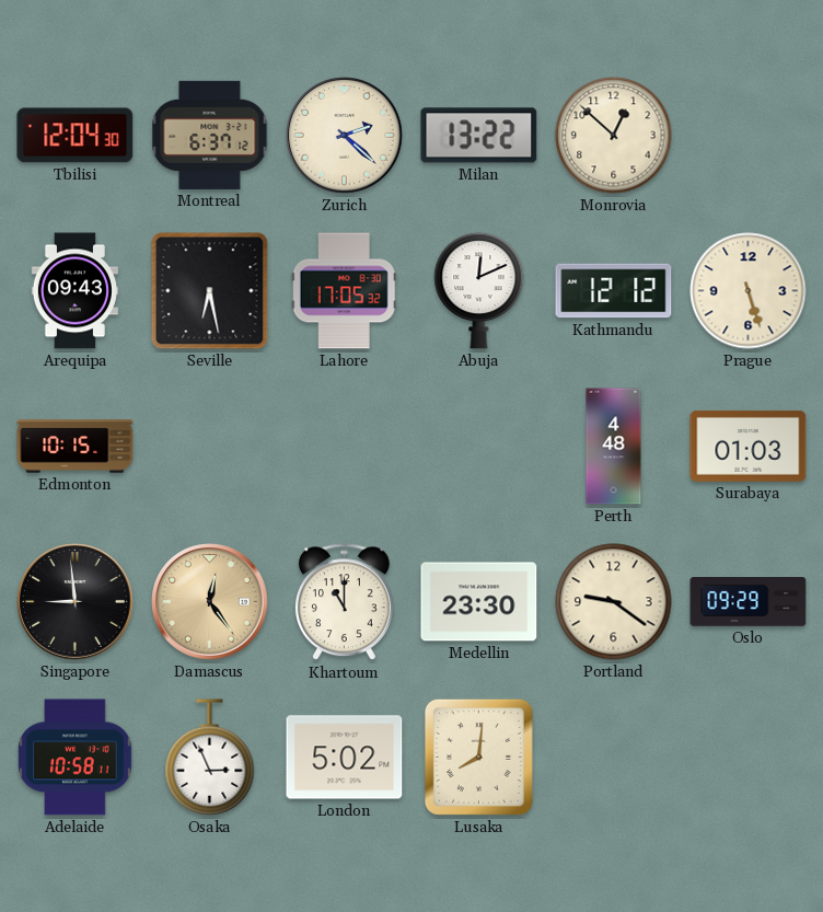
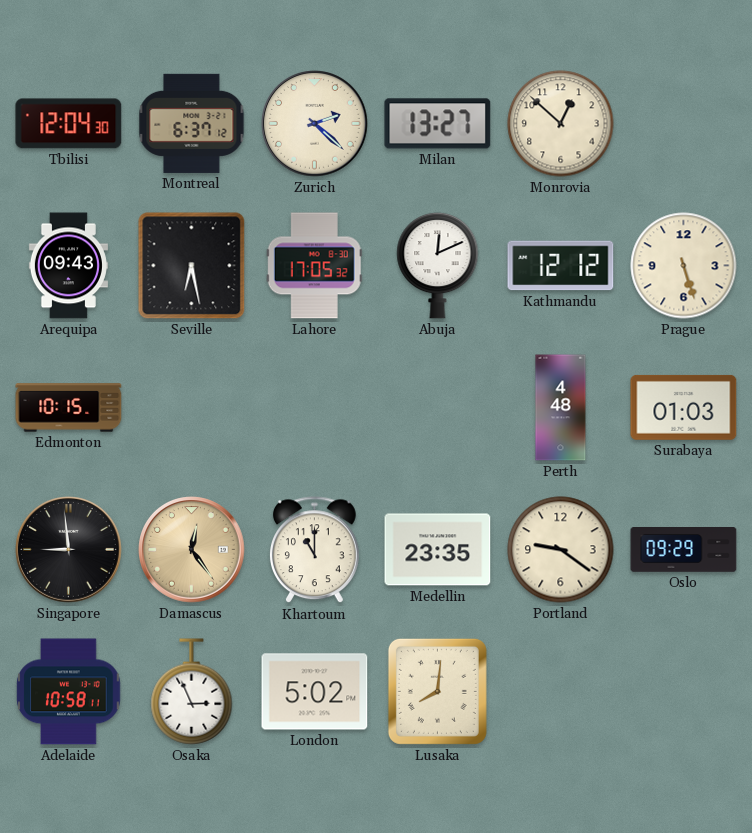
Milan: 13:22 -> 13:27 (438, 124)
Medellin: 23:30 -> 23:35 (438, 550)
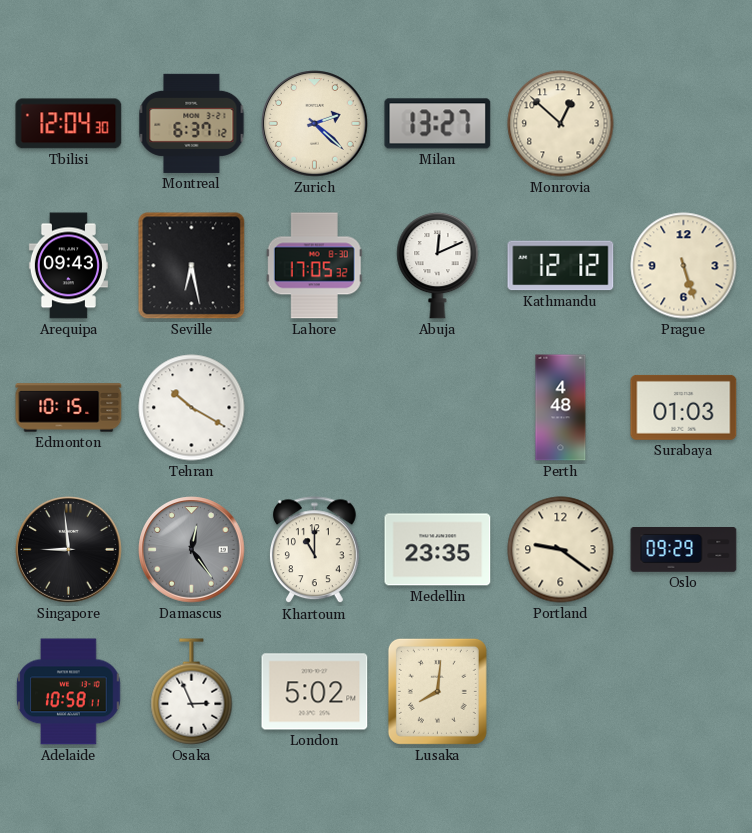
Tehran: none -> 10:20 (192, 408)
Damascus dial: champagne -> grey (192, 550)
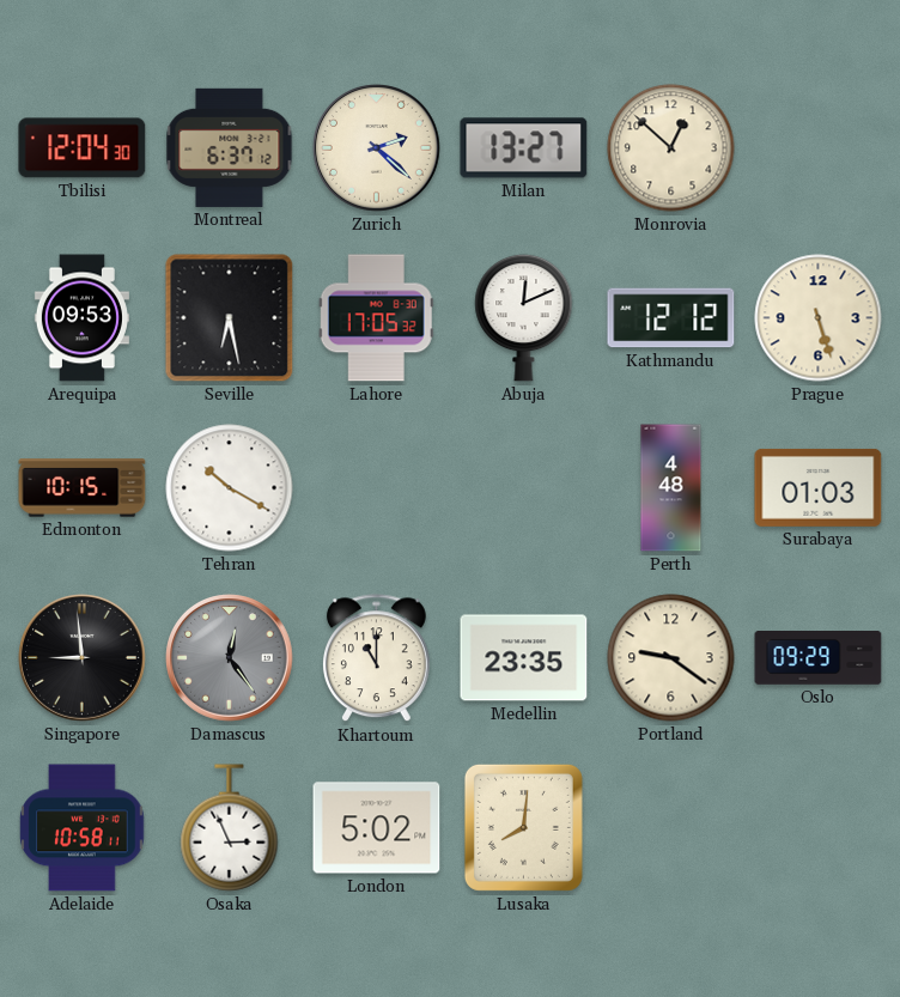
Arequipa: 09:43 -> 09:53 (81, 318)
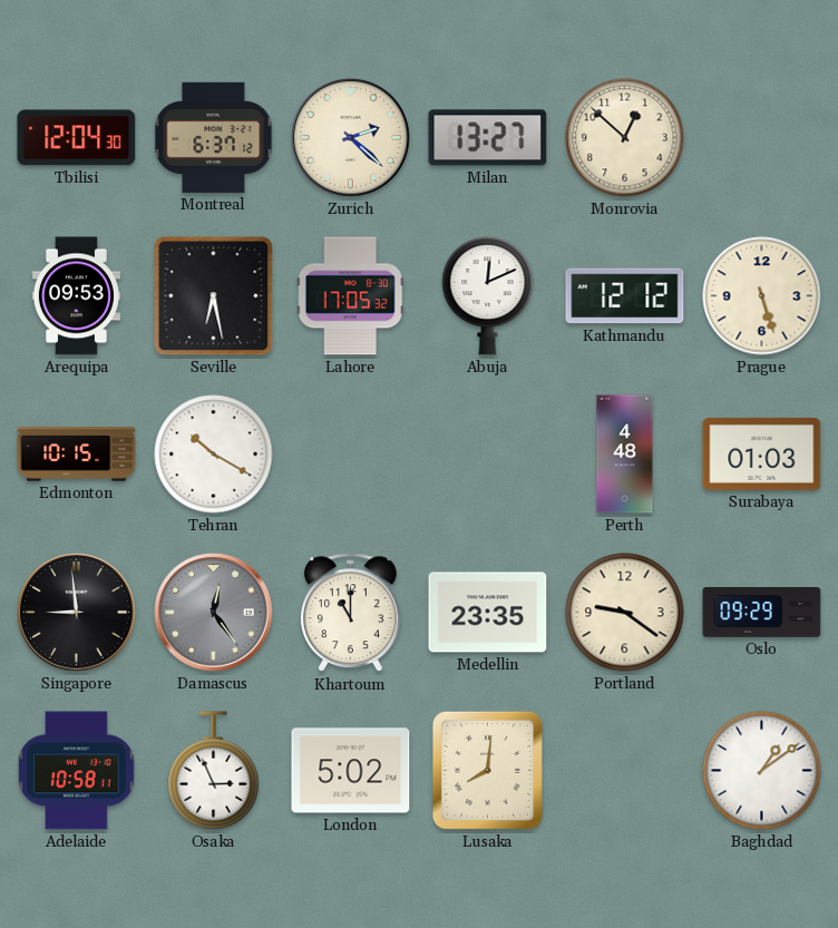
Baghdad: none -> 1:09 (762, 771)
